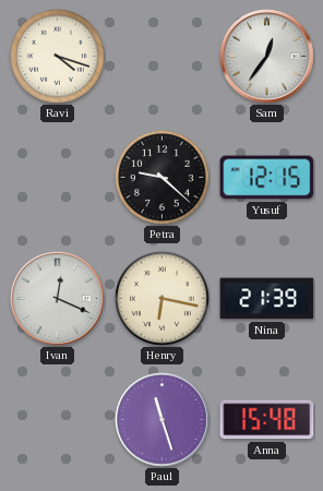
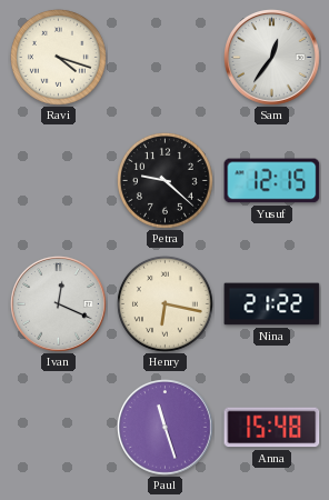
Nina: 21:39 -> 21:22 (272, 304)
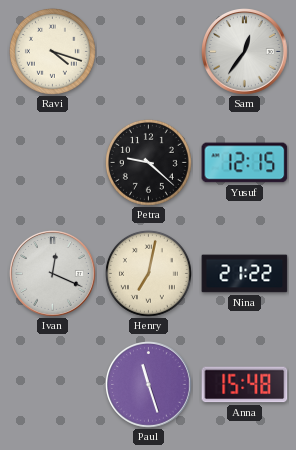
Henry: 6:17 -> 7:02 (148, 273)
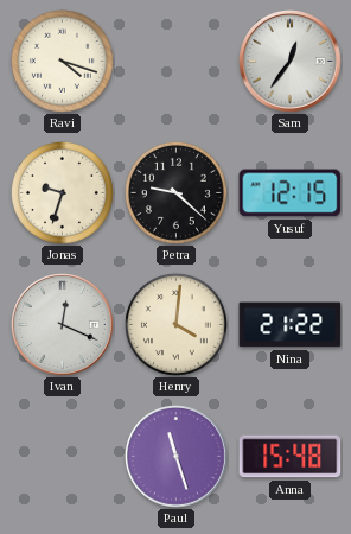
Jonas: none -> 9:33 (62, 192)
Henry: 7:02 -> 4:01 (175, 324)
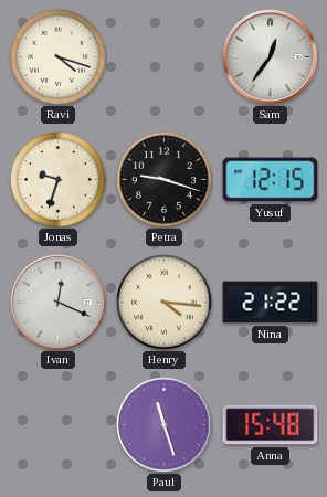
Petra: 9:22 -> 9:18 (163, 179)
Henry: 4:01 -> 4:16 (163, 302)
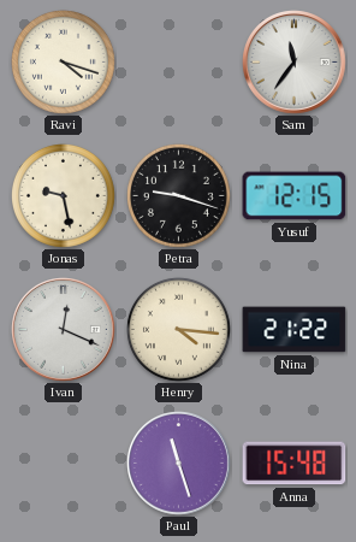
Sam: 12:36 -> 11:36 (295, 63)
Jonas: 9:33 -> 9:28 (63, 195)
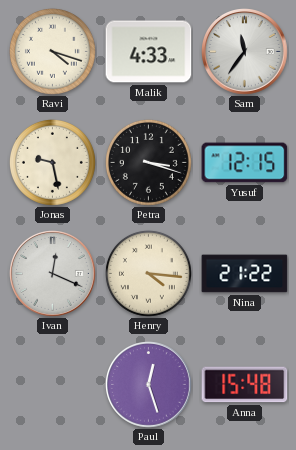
Malik: none -> 4:33 (149, 52)
Petra: 9:18 -> 3:18 (148, 162)
Paul: 11:27 -> 12:27 (149, 385)
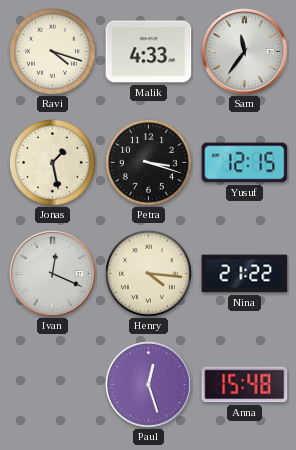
Jonas: 9:28 -> 1:28 (52, 162)
